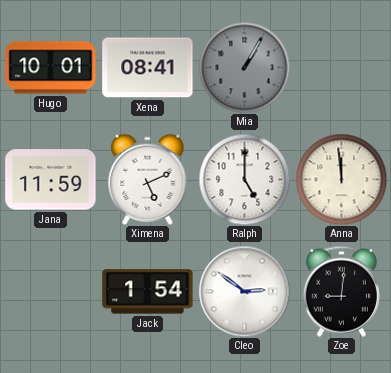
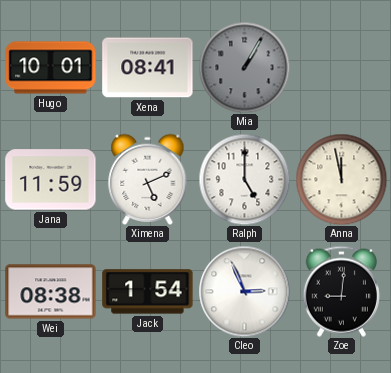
Anna: 11:59 -> 11:58 (341, 179)
Wei: none -> 08:38 (51, 292)
Cleo: 2:51 -> 2:56 (244, 291)
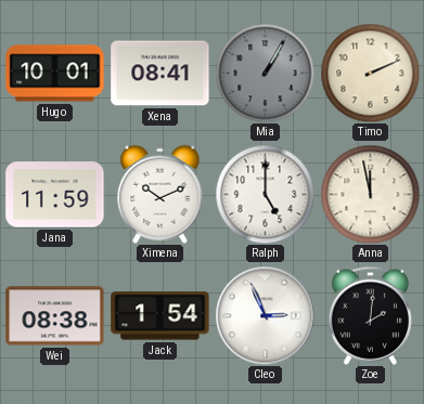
Timo: none -> 2:11 (370, 73)
Ximena: 5:11 -> 10:11 (160, 194)
Zoe: 9:01 -> 2:01 (370, 315)
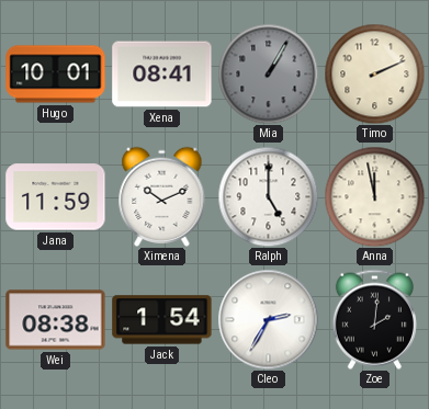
Cleo: 2:56 -> 2:35 (268, 319)
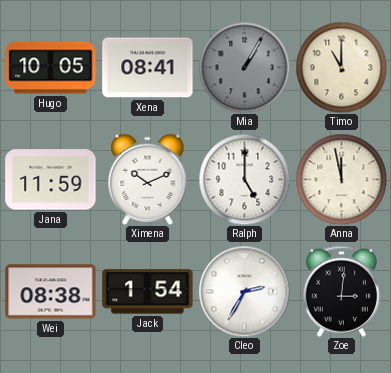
Hugo: 10:01 -> 10:05 (51, 68)
Timo: 2:11 -> 11:00 (341, 67)
Zoe: 2:01 -> 3:01 (341, 291)
